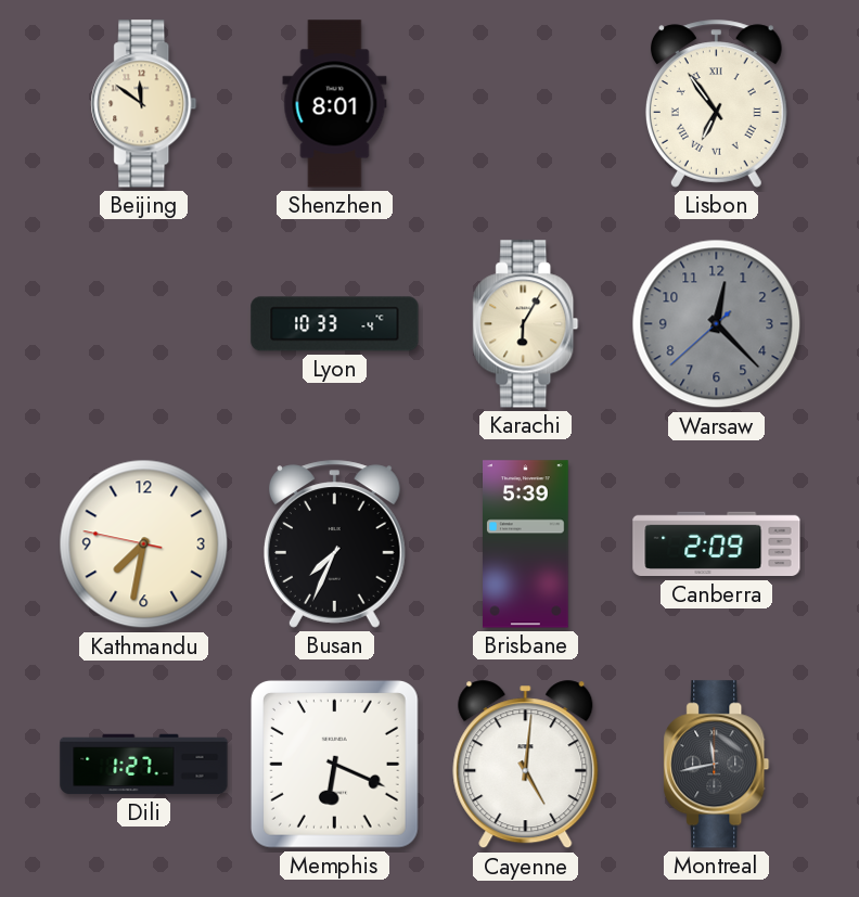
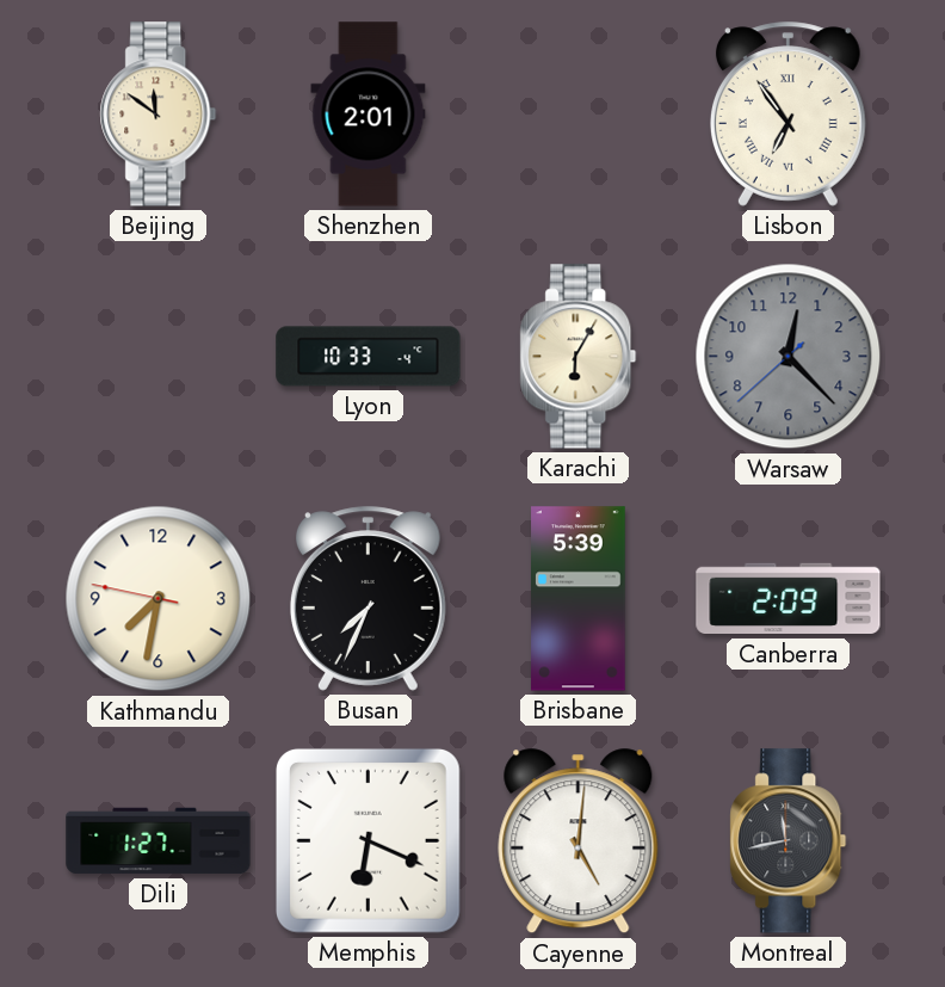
Shenzhen: 8:01 -> 2:01 (369, 115)
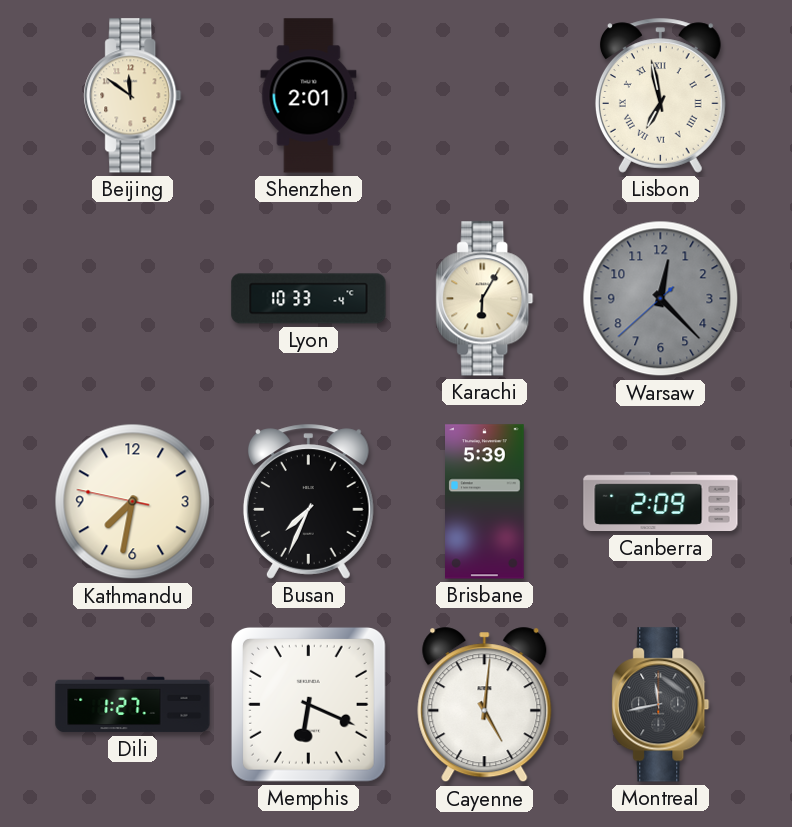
Lisbon: 6:54 -> 6:58 (660, 96)
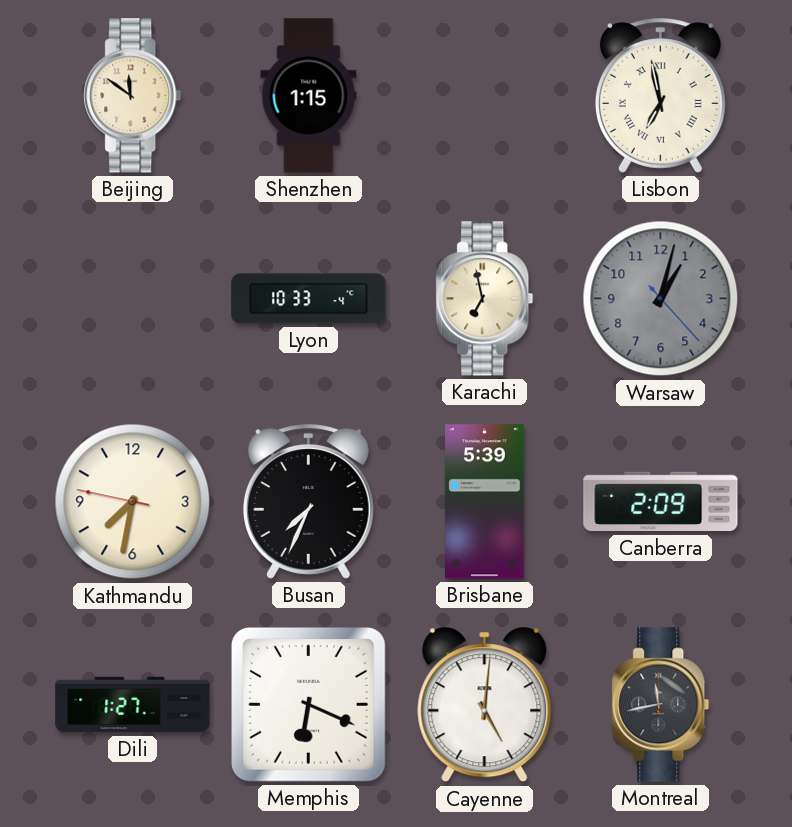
Shenzhen: 2:01 -> 1:15 (309, 96)
Karachi: 6:05 -> 6:58 (485, 299)
Warsaw: 12:22 -> 1:02 (661, 299)
